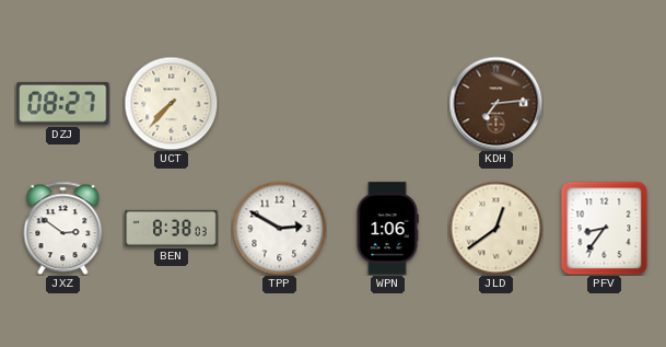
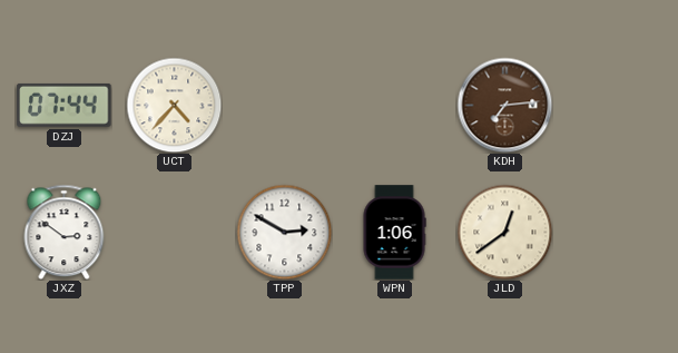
DZJ: 08:27 -> 07:44 (65, 105)
UCT: 7:37 -> 4:37 (174, 105)
BEN: 8:38 -> none (172, 228)
PFV: 8:36 -> none (605, 228)
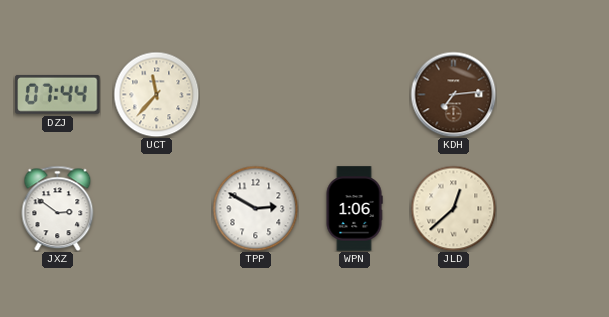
UCT: 4:37 -> 11:37 (156, 94)
JLD: 12:39 -> 12:38 (453, 208)
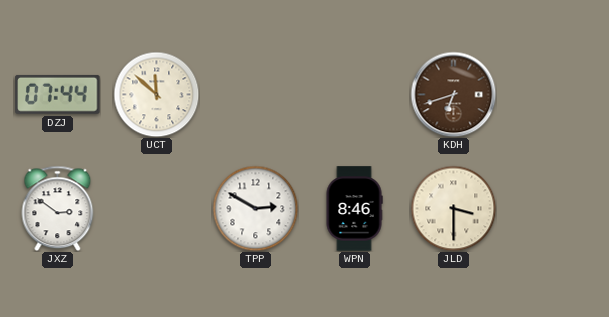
UCT: 11:37 -> 11:52 (156, 94)
KDH: 7:14 -> 6:42 (453, 94)
WPN: 1:06 -> 8:46 (354, 209)
JLD: 12:38 -> 3:30 (453, 208)
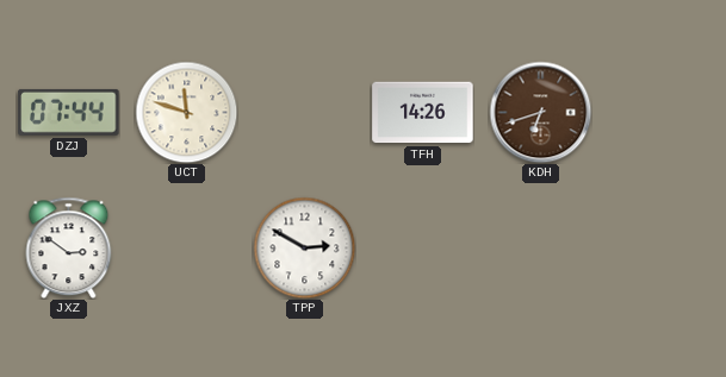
UCT: 11:52 -> 11:48 (186, 112)
TFH: none -> 14:26 (423, 113)
WPN: 8:46 -> none (354, 209)
JLD: 3:30 -> none (453, 208)
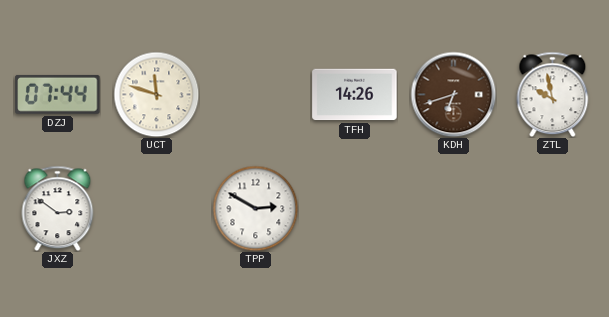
ZTL: none -> 9:58 (553, 94)
